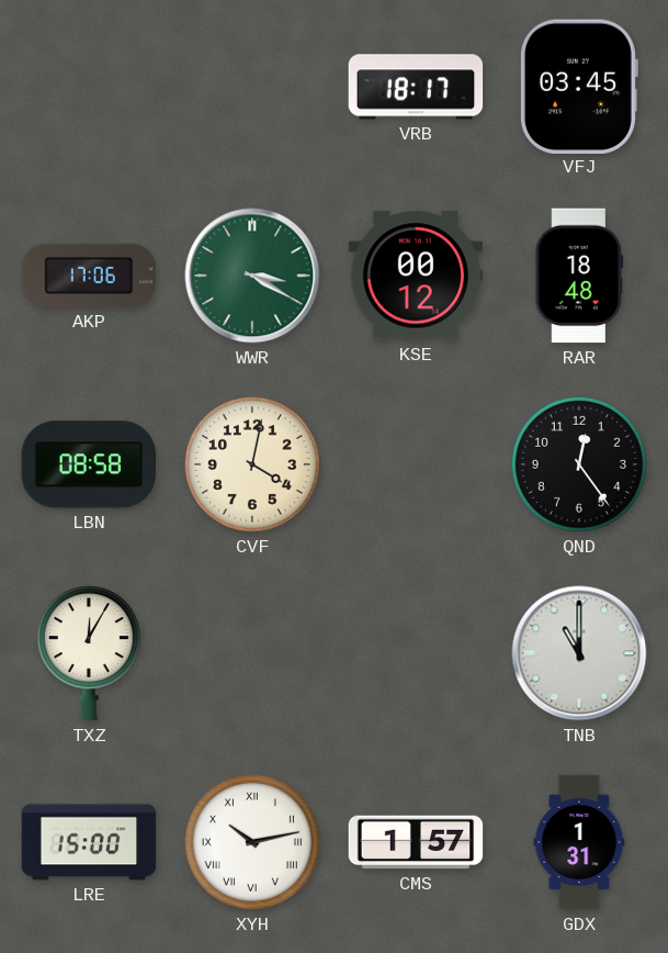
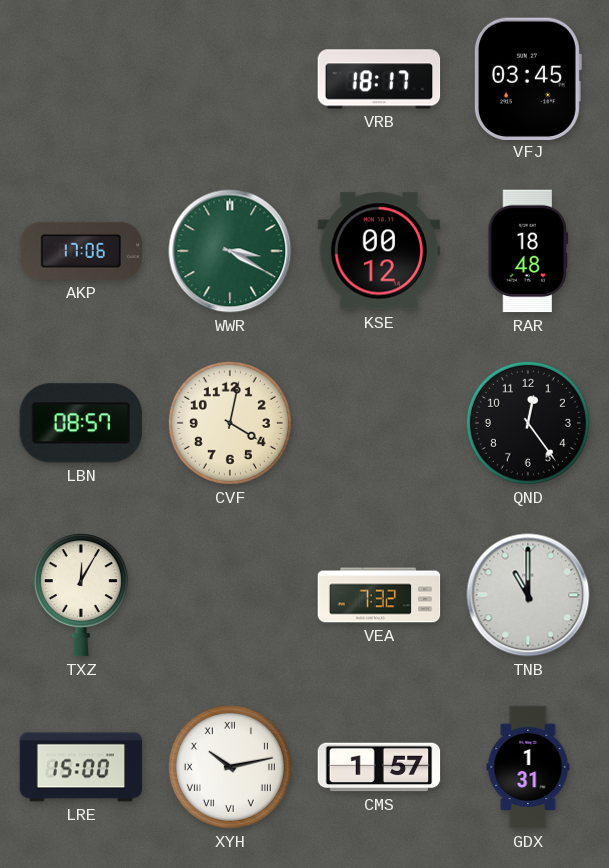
LBN: 08:58 -> 08:57 (80, 423)
VEA: none -> 7:32 (379, 595)
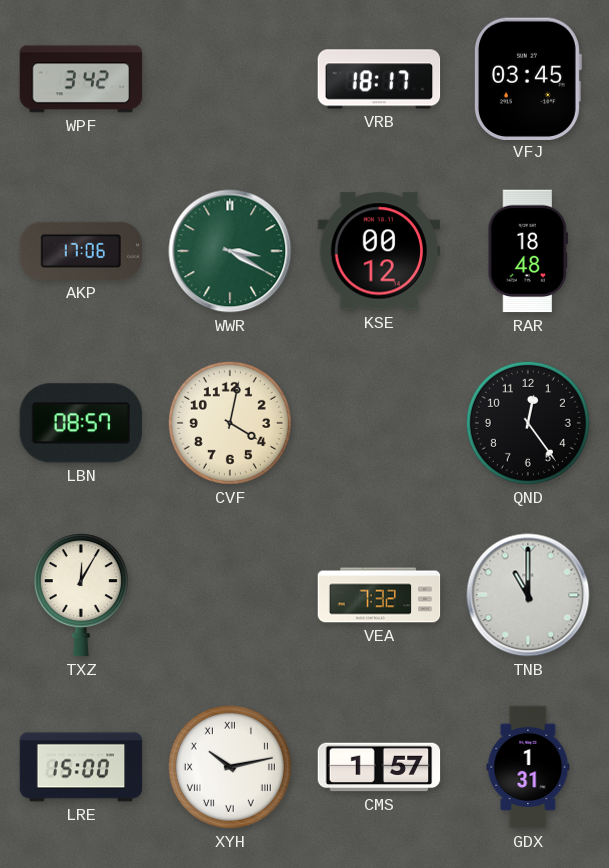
WPF: none -> 3:42 (81, 79)
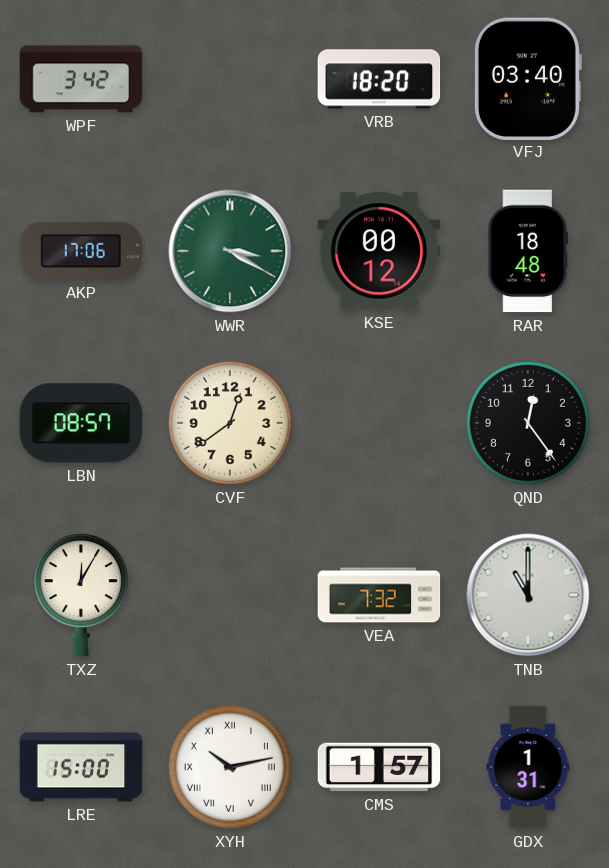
VRB: 18:17 -> 18:20 (379, 79)
VFJ: 03:45 -> 03:40 (527, 78)
CVF: 4:02 -> 12:39 (230, 423)
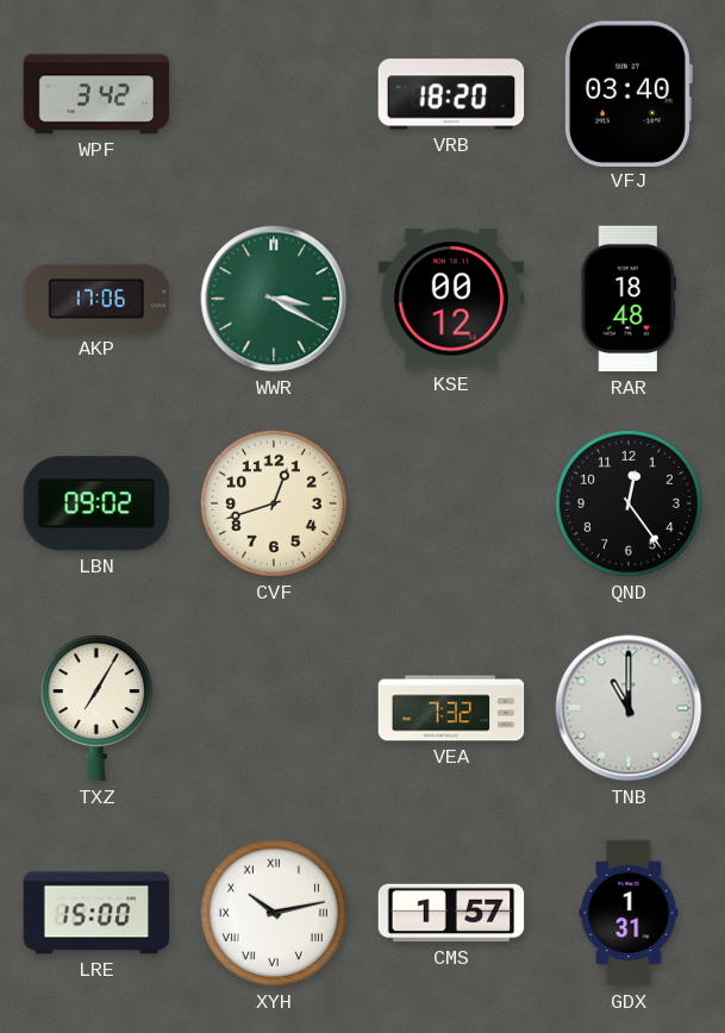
LBN: 08:57 -> 09:02 (95, 503)
CVF: 12:39 -> 12:42 (274, 503)
TXZ: 12:05 -> 7:05 (96, 708)
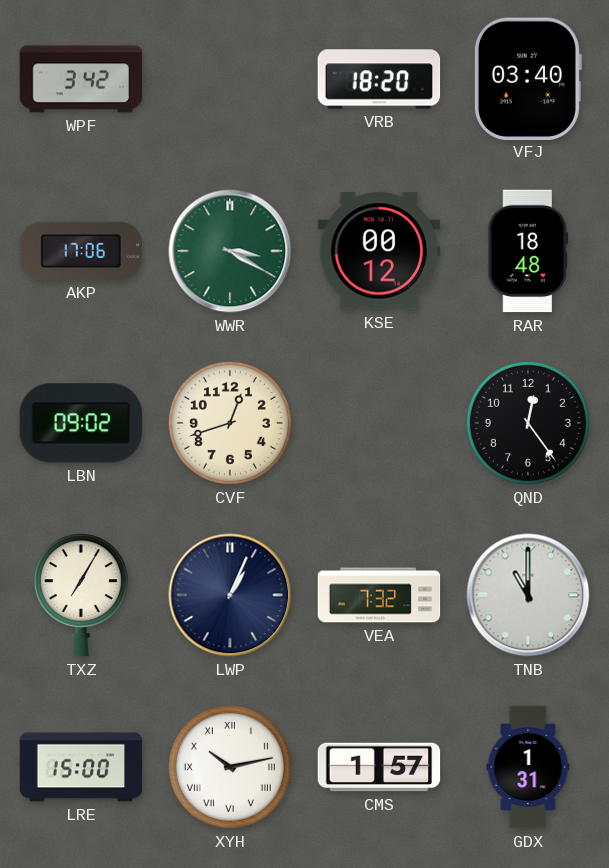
LWP: none -> 1:04 (230, 595)
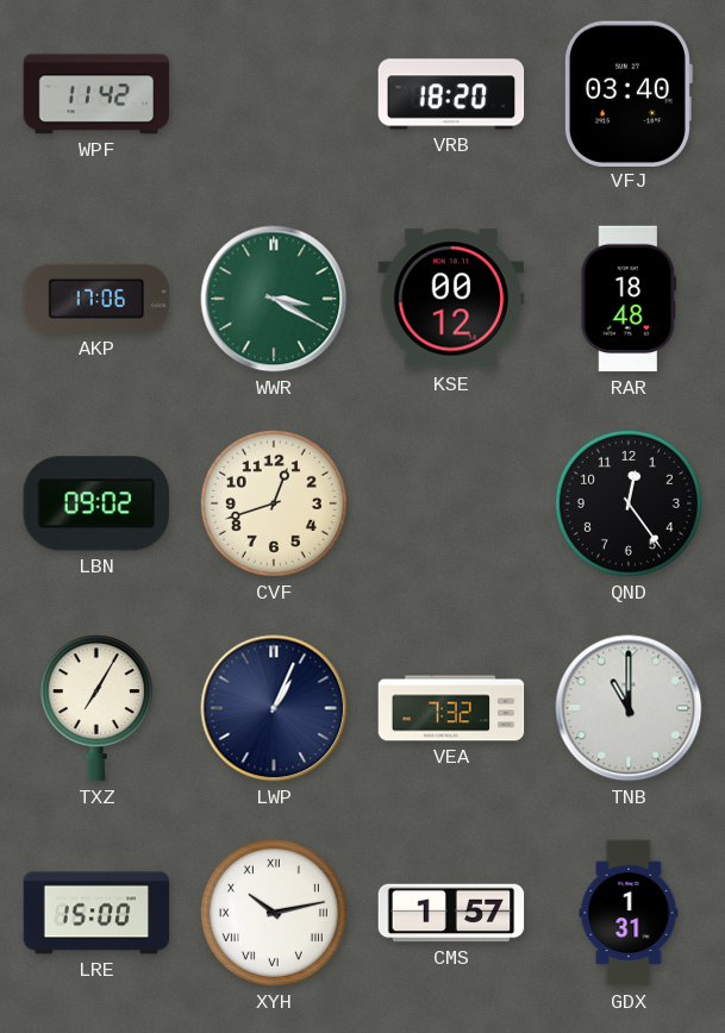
WPF: 3:42 -> 11:42 (96, 94)
